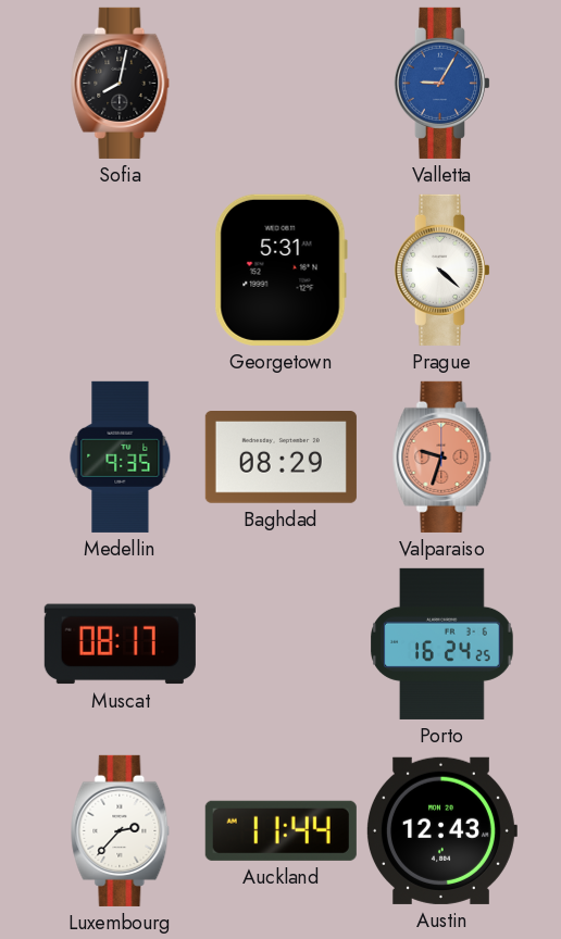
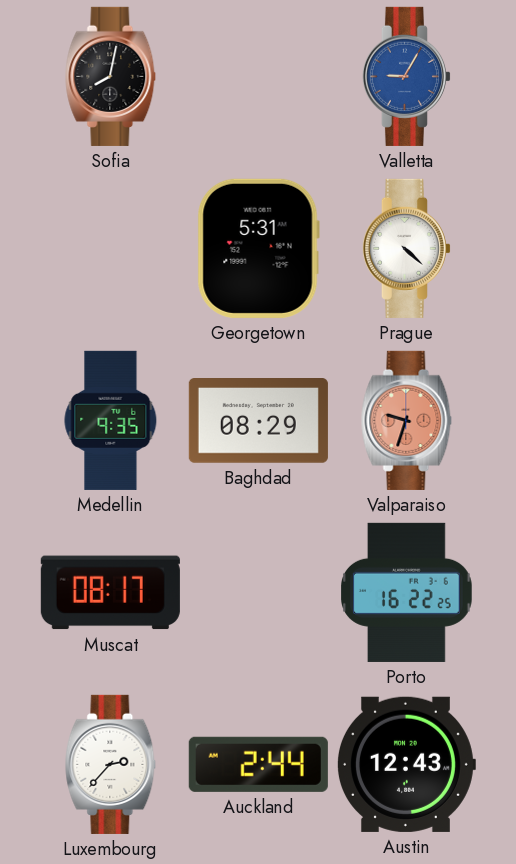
Porto: 16:24 -> 16:22 (407, 592)
Auckland: 11:44 -> 2:44 (258, 764)
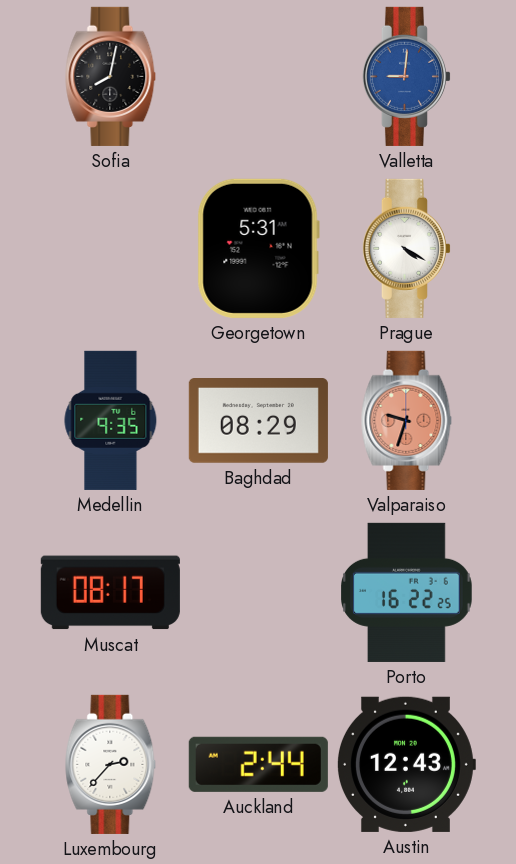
Valletta: 9:05 -> 9:01 (406, 76)
Prague: 4:22 -> 4:20 (406, 248)
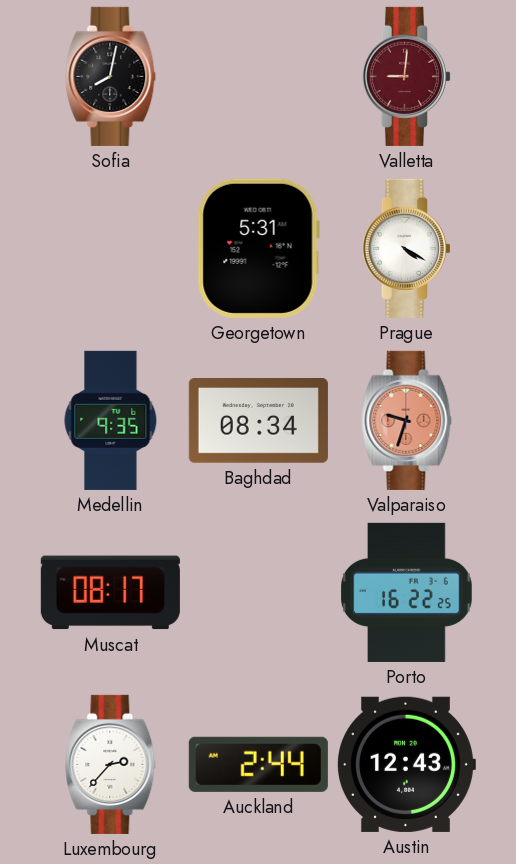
Valletta dial: blue -> burgundy (406, 76)
Baghdad: 08:29 -> 08:34 (258, 421)
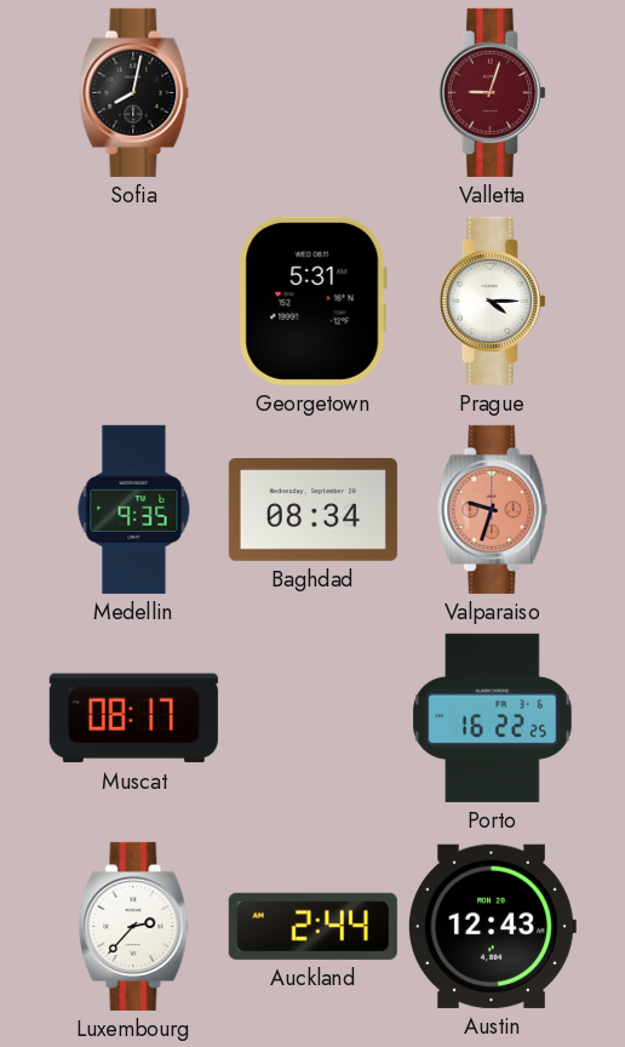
Valletta: 9:01 -> 9:03 (492, 92)
Prague: 4:20 -> 4:15 (492, 301)
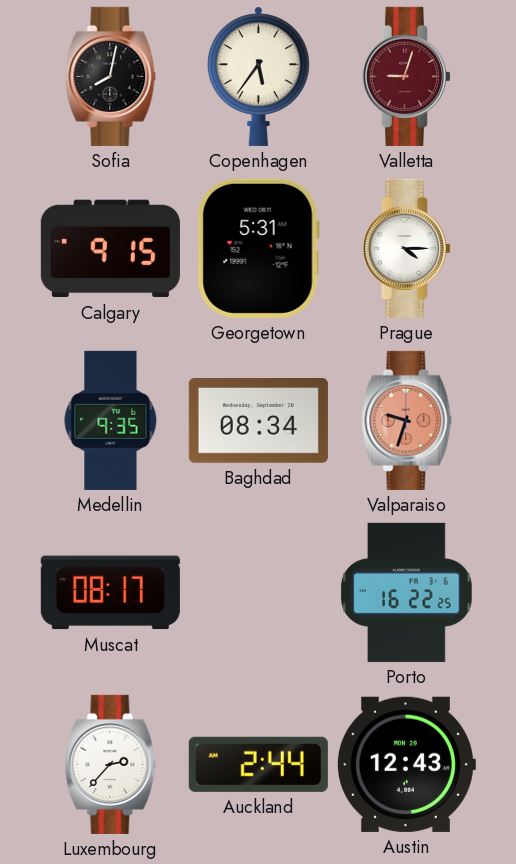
Copenhagen: none -> 5:36 (258, 76)
Calgary: none -> 9:15 (110, 249)
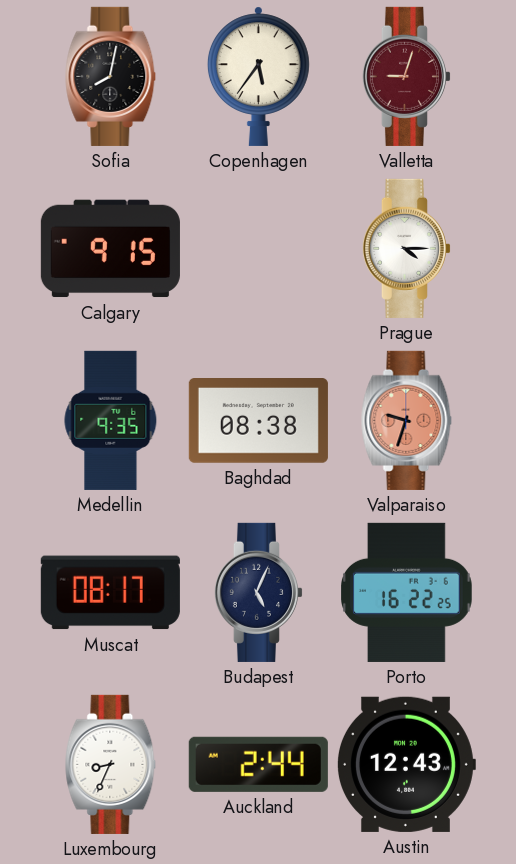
Georgetown: 5:31 -> none (258, 248)
Baghdad: 08:34 -> 08:38 (258, 421)
Budapest: none -> 5:04 (258, 592)
Luxembourg: 2:37 -> 8:34 (111, 764)
